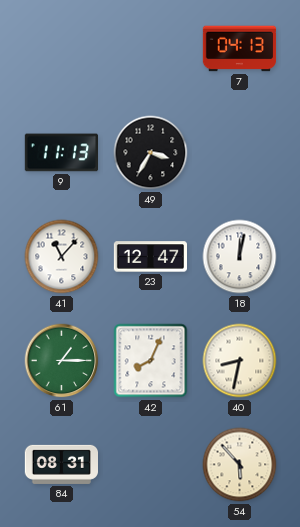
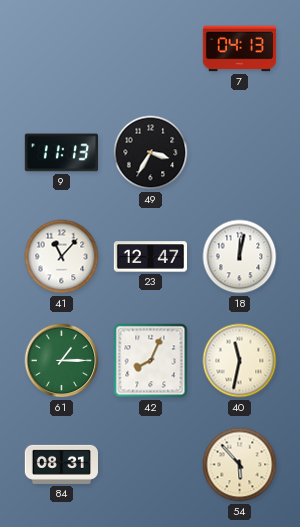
40: 8:32 -> 11:32 (240, 361)
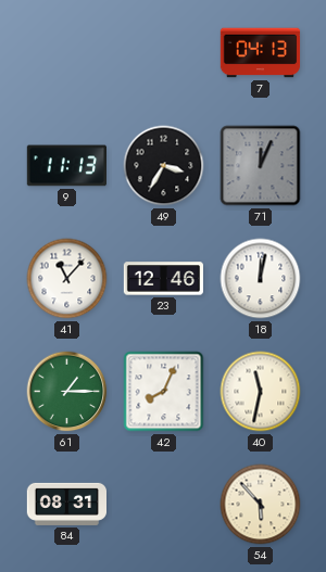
71: none -> 12:04 (261, 166)
23: 12:47 -> 12:46 (163, 279)
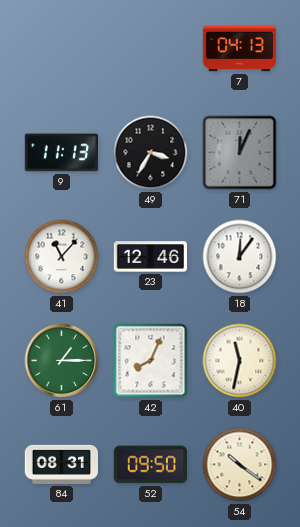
18: 12:02 -> 12:06 (240, 257)
52: none -> 09:50 (150, 465)
54: 5:53 -> 10:21 (240, 465)
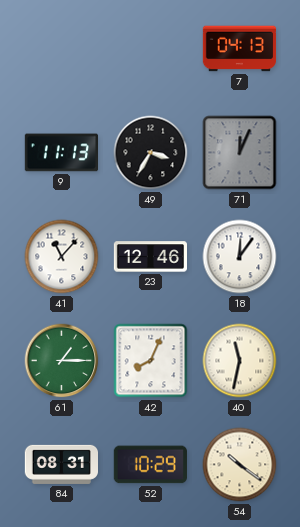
52: 09:50 -> 10:29 (150, 465)
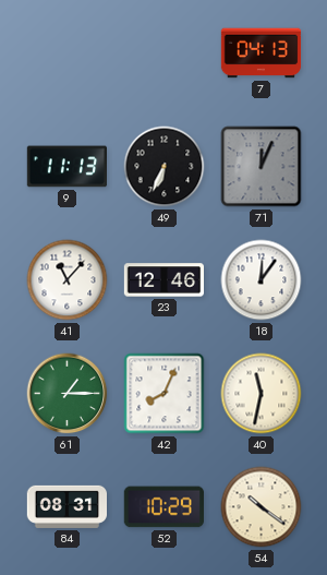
49: 3:35 -> 6:34 (165, 167)
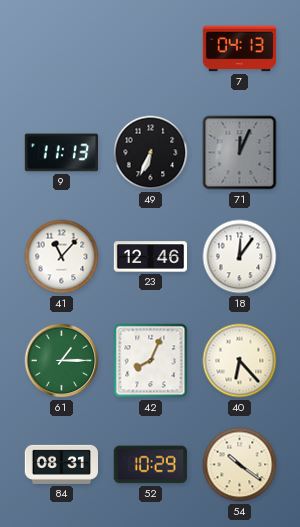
40: 11:32 -> 6:23 (240, 361)
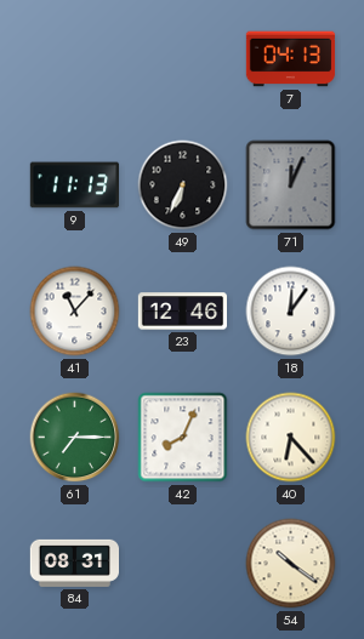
61: 1:15 -> 7:15 (75, 438)
52: 10:29 -> none (150, 465)
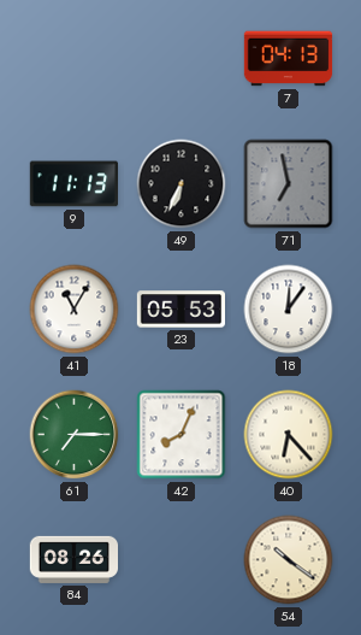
71: 12:04 -> 6:58 (289, 184)
41: 11:07 -> 11:05 (75, 310)
23: 12:46 -> 05:53 (180, 310)
84: 08:31 -> 08:26 (73, 559)
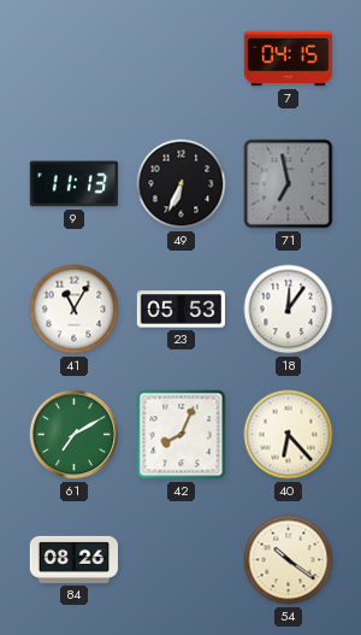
7: 04:13 -> 04:15 (289, 59)
61: 7:15 -> 7:10 (75, 435)
